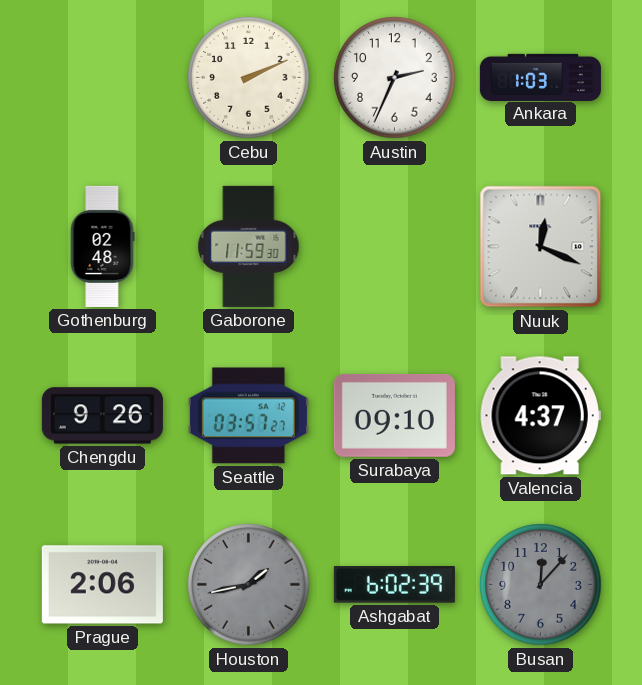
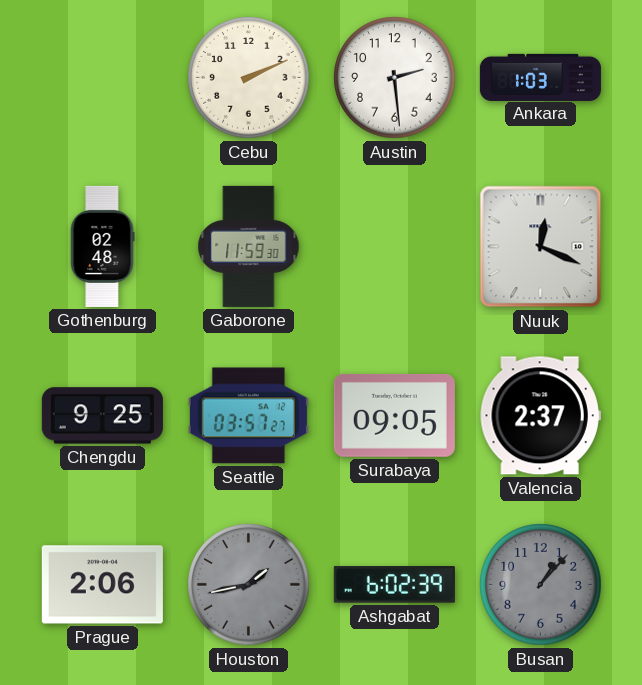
Austin: 2:34 -> 2:29 (395, 78)
Chengdu: 9:26 -> 9:25 (102, 416)
Surabaya: 09:10 -> 09:05 (394, 415)
Valencia: 4:37 -> 2:37 (540, 416)
Busan: 12:07 -> 1:07 (541, 585)
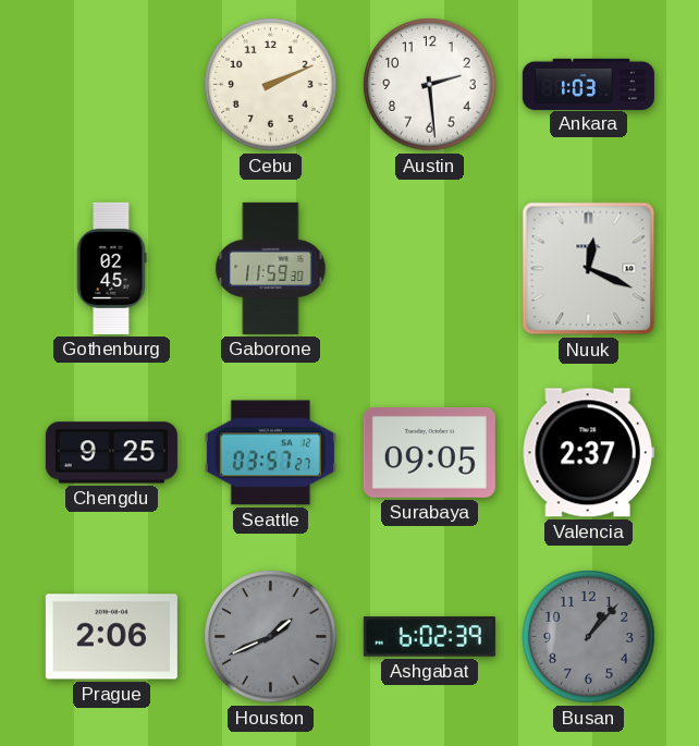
Gothenburg: 02:48 -> 02:45 (111, 268)
Houston: 1:43 -> 1:41 (271, 637)
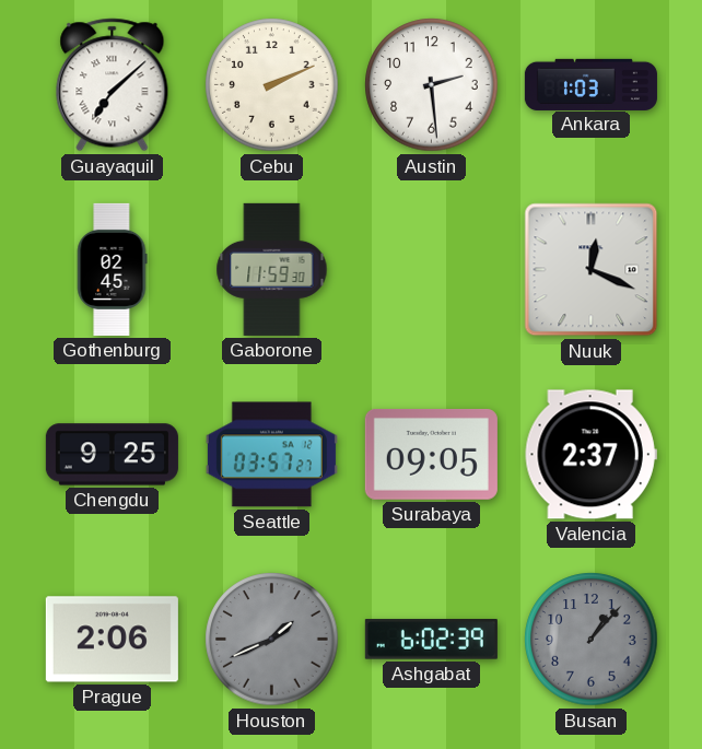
Guayaquil: none -> 7:08 (113, 85)
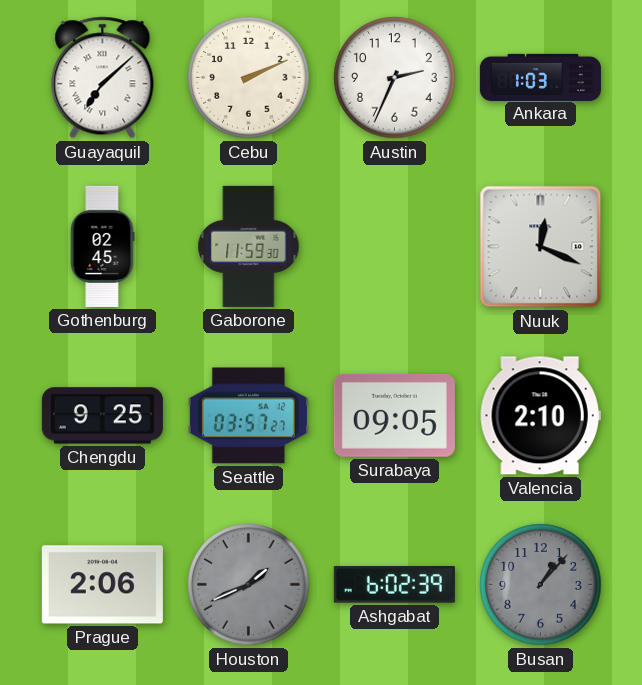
Austin: 2:29 -> 2:34 (395, 78)
Valencia: 2:37 -> 2:10 (540, 416)
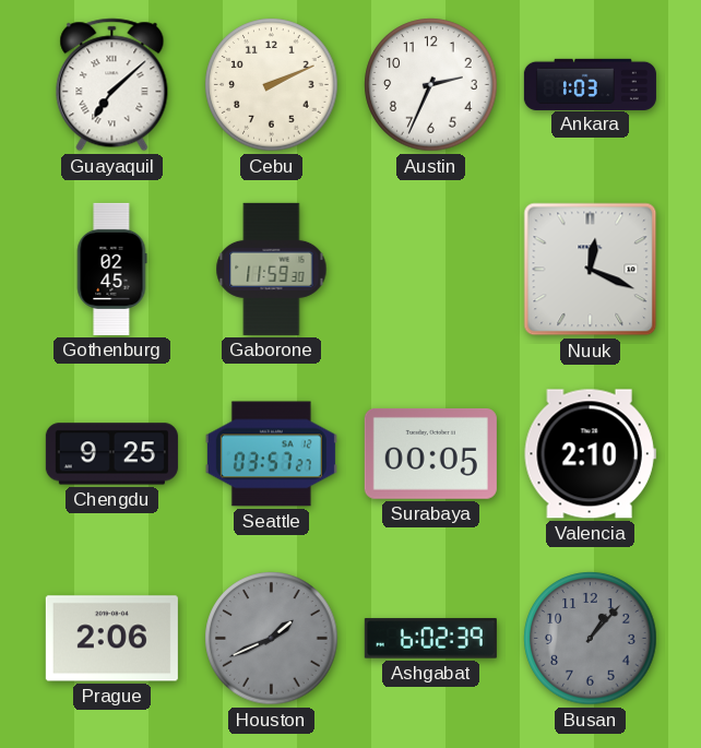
Surabaya: 09:05 -> 00:05 (430, 453)
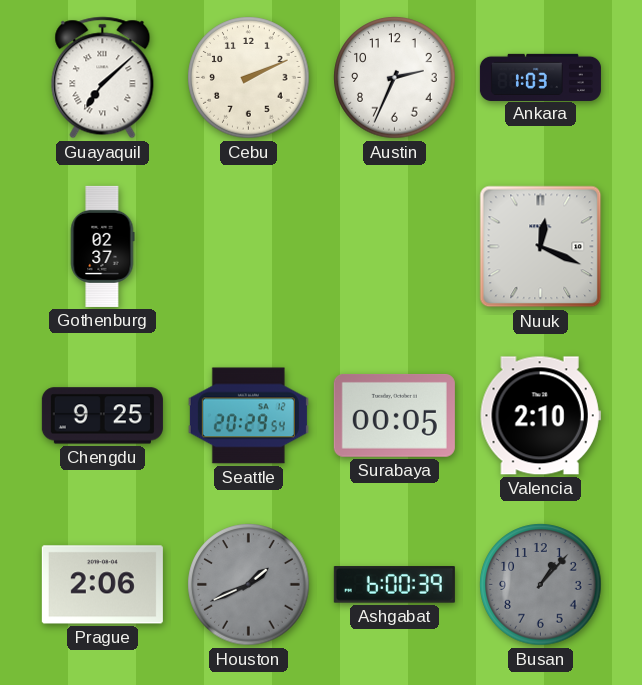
Gothenburg: 02:45 -> 02:37 (102, 246)
Gaborone: 11:59 -> none (272, 269)
Seattle: 03:57 -> 20:29 (248, 416)
Ashgabat: 6:02 -> 6:00 (394, 585)
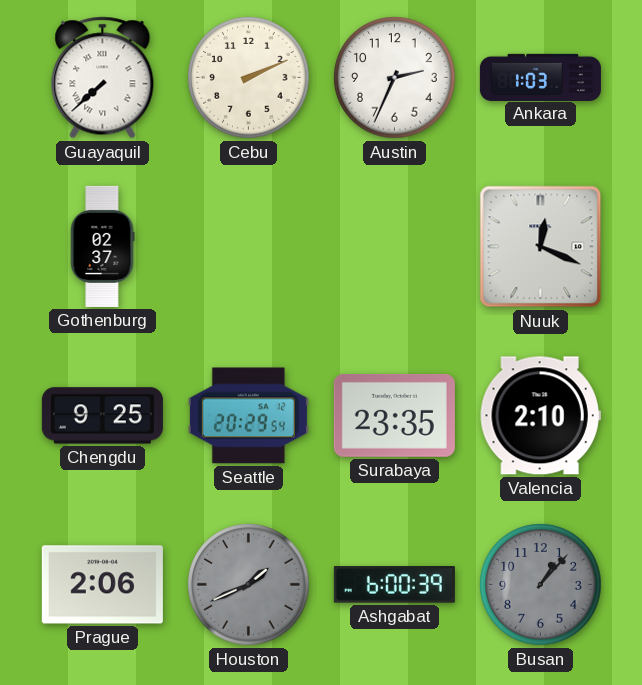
Guayaquil: 7:08 -> 7:38 (103, 78)
Surabaya: 00:05 -> 23:35 (394, 415)
